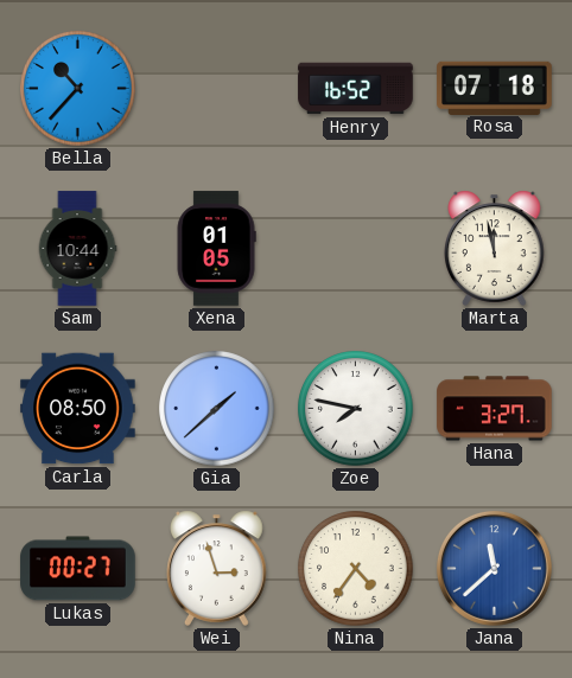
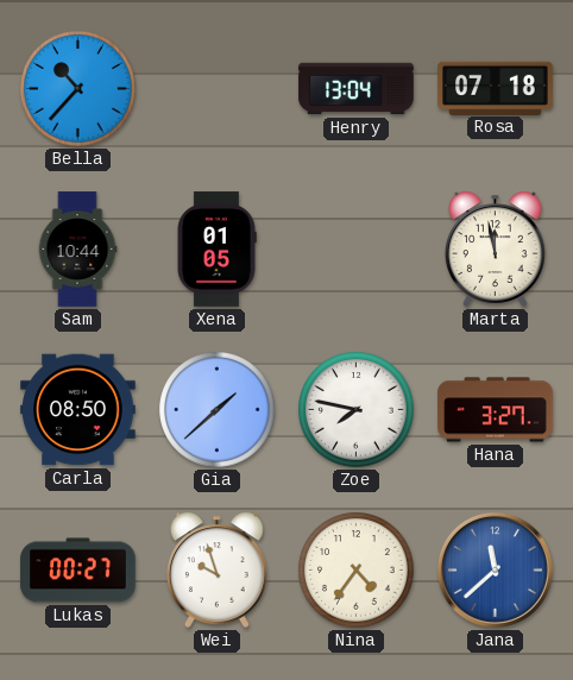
Henry: 16:52 -> 13:04 (357, 89)
Wei: 2:57 -> 9:57 (218, 569)
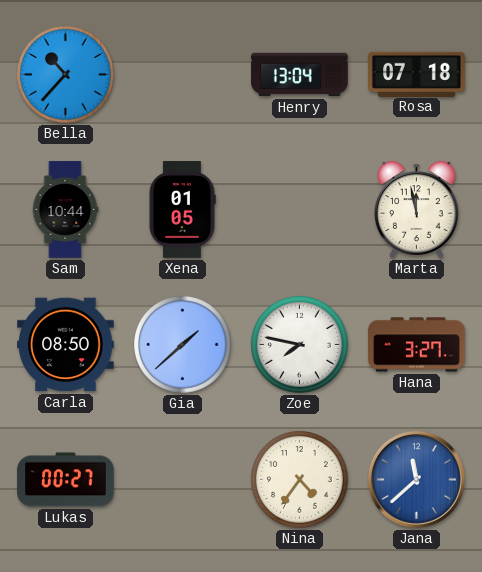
Wei: 9:57 -> none (218, 569)
